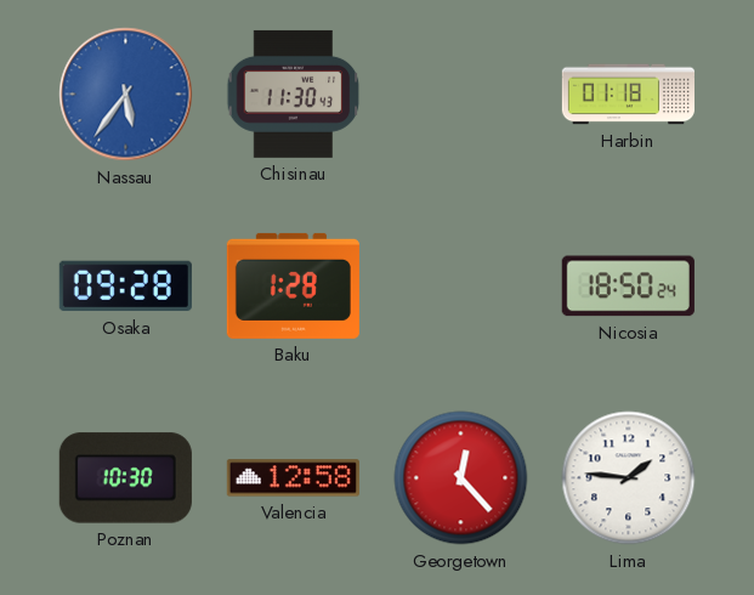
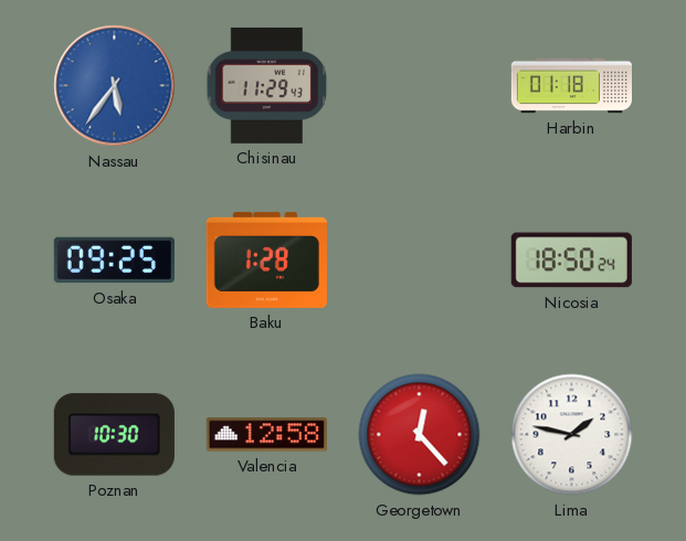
Chisinau: 11:30 -> 11:29 (267, 85)
Osaka: 09:28 -> 09:25 (114, 261)
Lima: 1:46 -> 1:47 (572, 435)
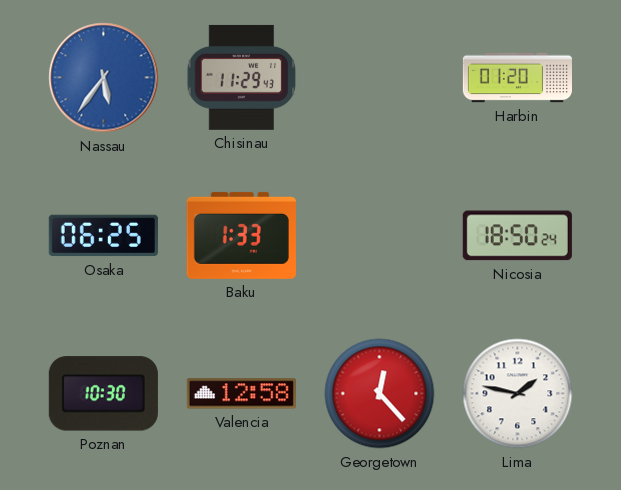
Harbin: 01:18 -> 01:20 (517, 78)
Osaka: 09:25 -> 06:25 (103, 236)
Baku: 1:28 -> 1:33 (241, 235)
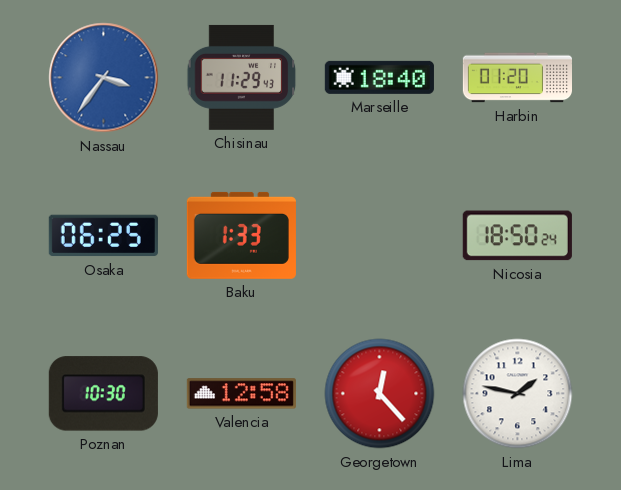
Nassau: 5:36 -> 3:36 (104, 78)
Marseille: none -> 18:40 (379, 77)
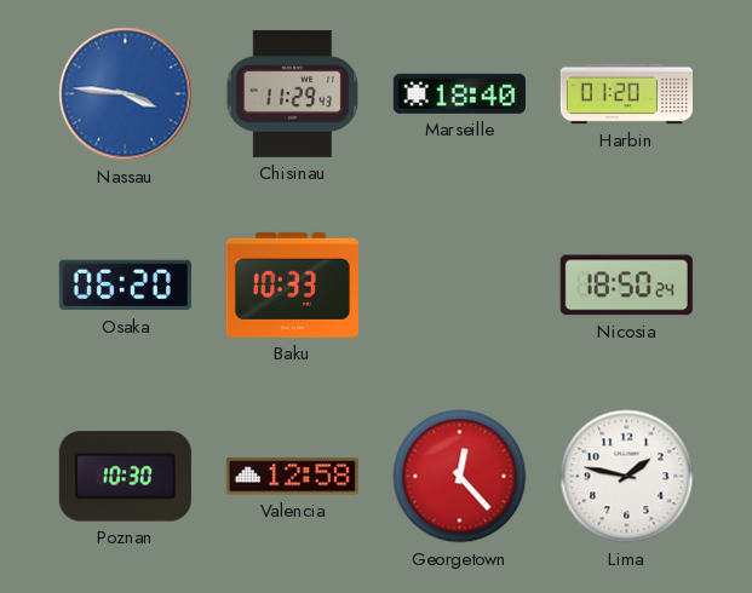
Nassau: 3:36 -> 3:46 (126, 94)
Osaka: 06:25 -> 06:20 (125, 286)
Baku: 1:33 -> 10:33 (292, 284)
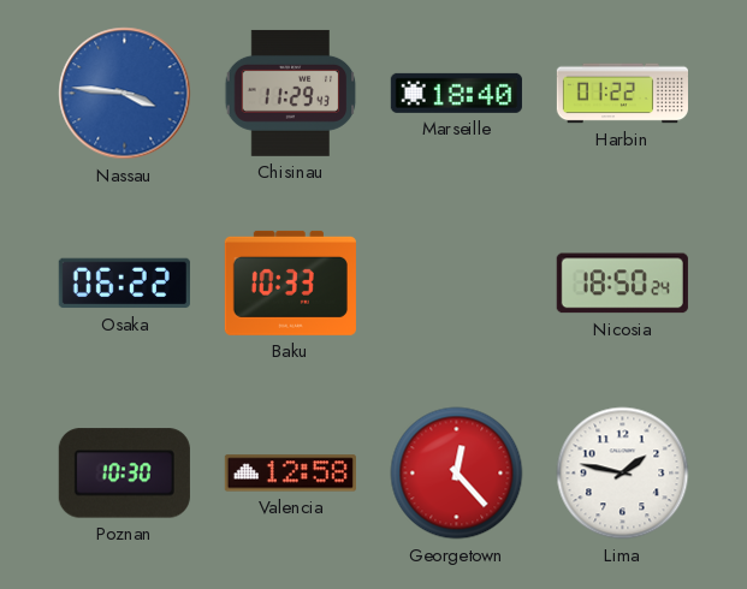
Harbin: 01:20 -> 01:22 (622, 94)
Osaka: 06:20 -> 06:22 (124, 284)
